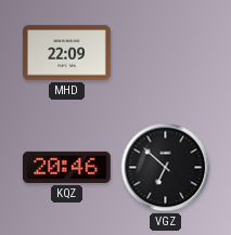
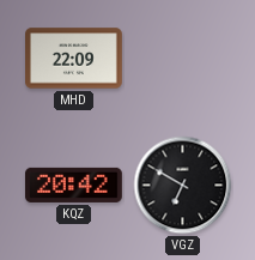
KQZ: 20:46 -> 20:42 (73, 185)
VGZ: 6:52 -> 6:50 (183, 186)
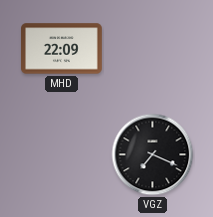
KQZ: 20:42 -> none (73, 185)
VGZ: 6:50 -> 7:19 (153, 155)
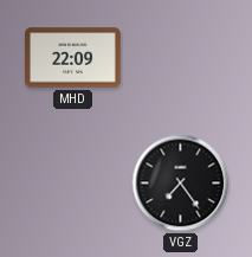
VGZ: 7:19 -> 7:24 (181, 184)
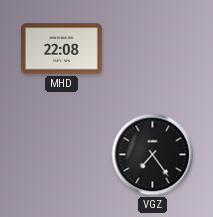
MHD: 22:09 -> 22:08 (62, 49)
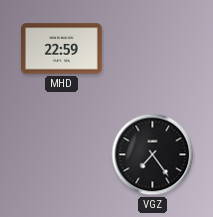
MHD: 22:08 -> 22:59 (62, 49)
